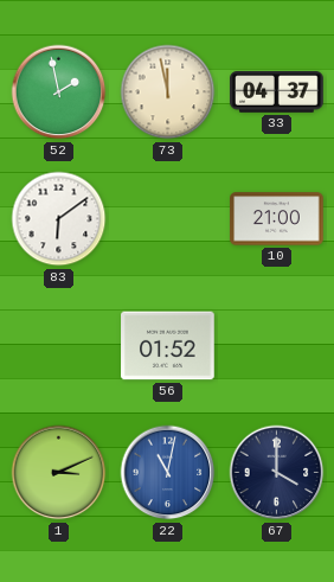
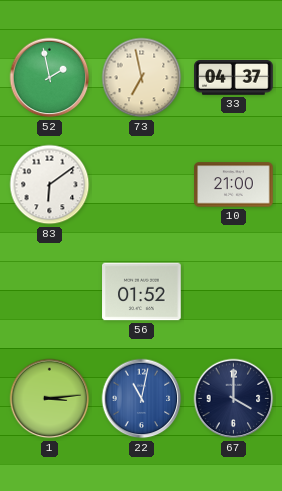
73: 11:58 -> 6:58 (142, 78)
1: 3:11 -> 3:14 (50, 399)
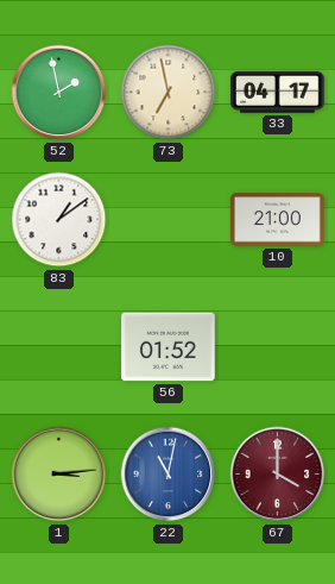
33: 04:37 -> 04:17 (278, 93)
83: 6:09 -> 1:09 (59, 220)
67 dial: navy -> burgundy (278, 475)
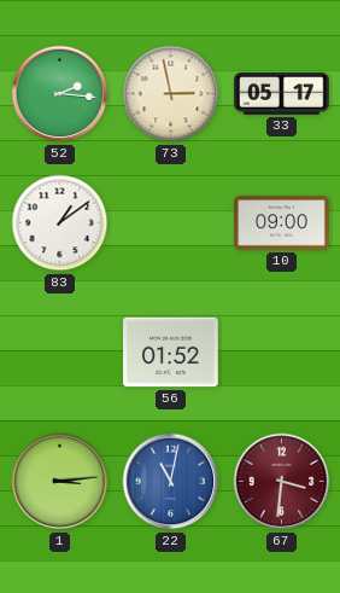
52: 1:58 -> 2:16 (60, 94)
73: 6:58 -> 2:58 (171, 94)
33: 04:17 -> 05:17 (282, 94)
10: 21:00 -> 09:00 (282, 223)
67: 4:00 -> 3:31 (282, 482)
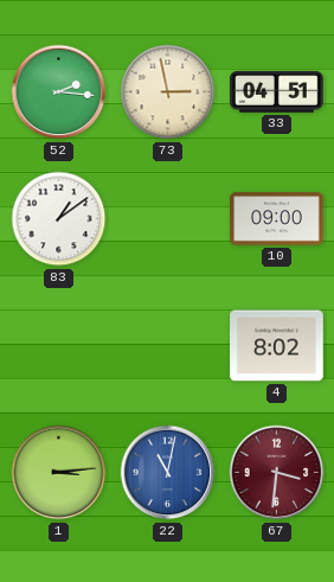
33: 05:17 -> 04:51 (277, 92)
56: 01:52 -> none (171, 353)
4: none -> 8:02 (277, 346)
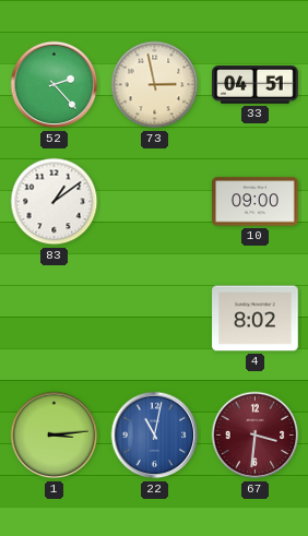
52: 2:16 -> 2:23 (55, 85)
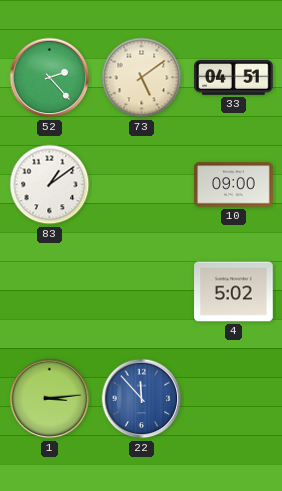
73: 2:58 -> 5:09 (142, 78)
4: 8:02 -> 5:02 (234, 292)
22: 11:02 -> 11:53 (142, 399)
67: 3:31 -> none (256, 436)
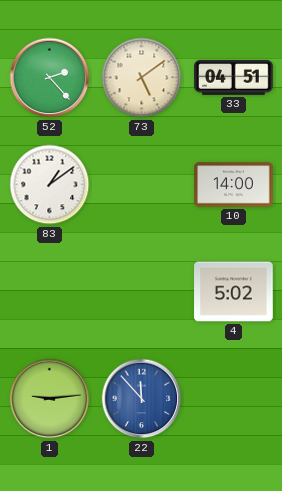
10: 09:00 -> 14:00 (234, 185)
1: 3:14 -> 9:14 (50, 399)
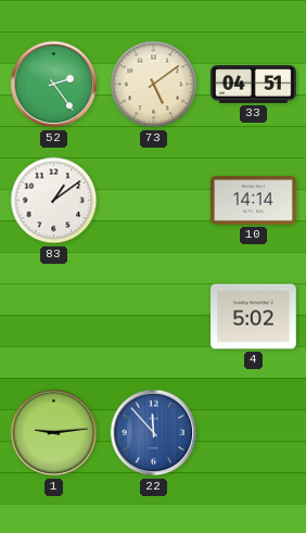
52: 2:23 -> 2:24 (54, 85)
10: 14:00 -> 14:14 (254, 201)
